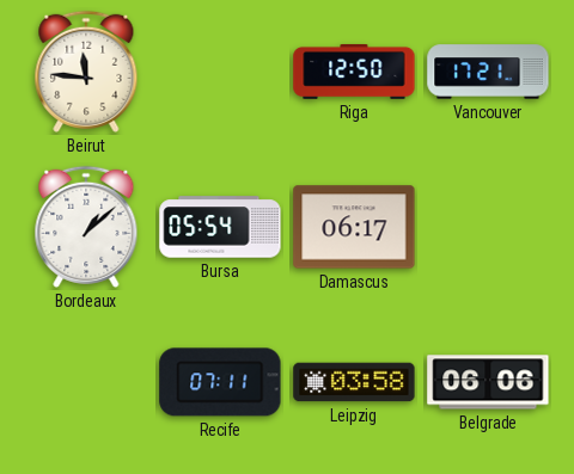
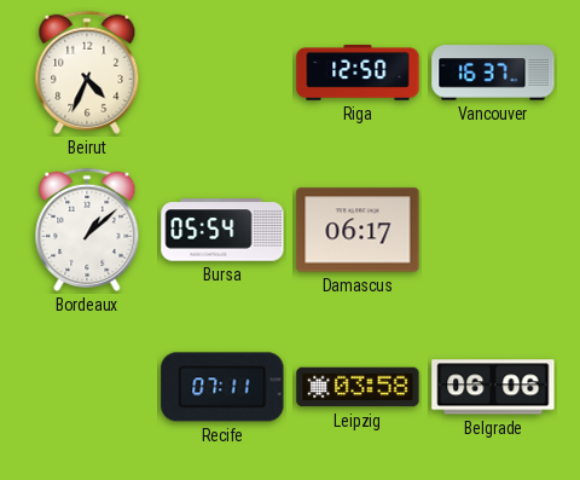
Beirut: 11:46 -> 4:34 (87, 73)
Vancouver: 17:21 -> 16:37 (493, 73)
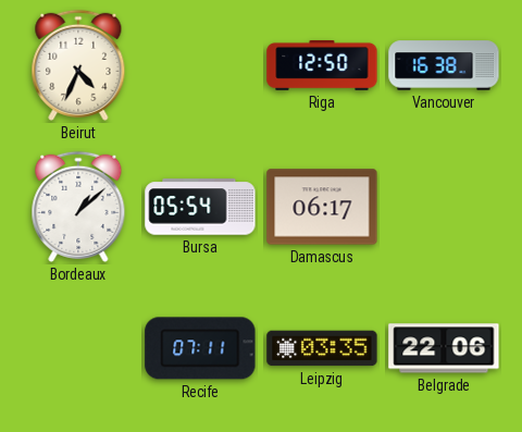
Vancouver: 16:37 -> 16:38 (444, 65)
Leipzig: 03:58 -> 03:35 (322, 348)
Belgrade: 06:06 -> 22:06 (444, 348)
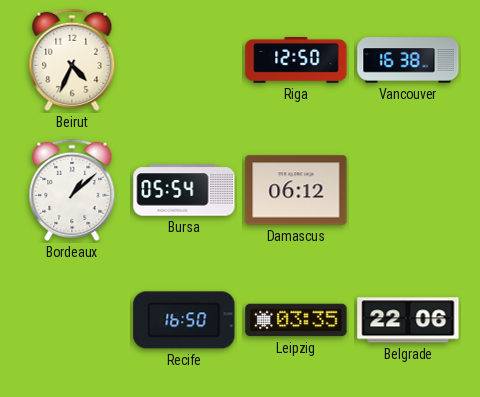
Damascus: 06:17 -> 06:12 (296, 190)
Recife: 07:11 -> 16:50 (184, 320)
